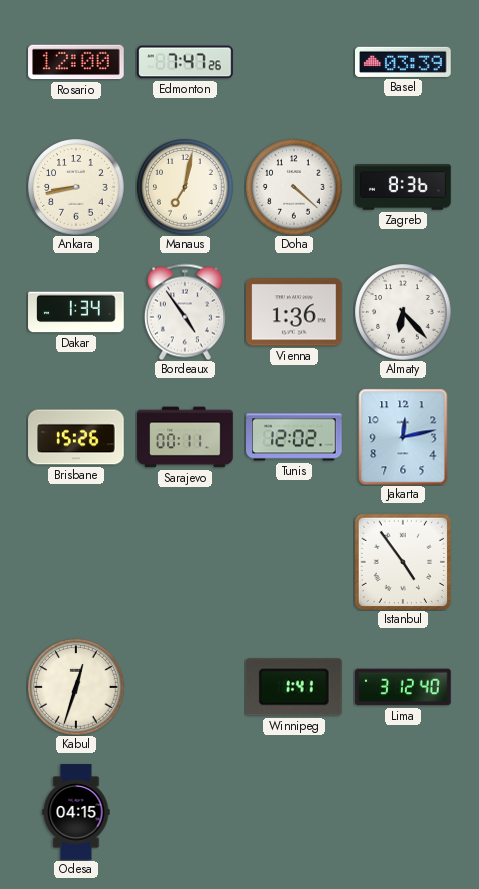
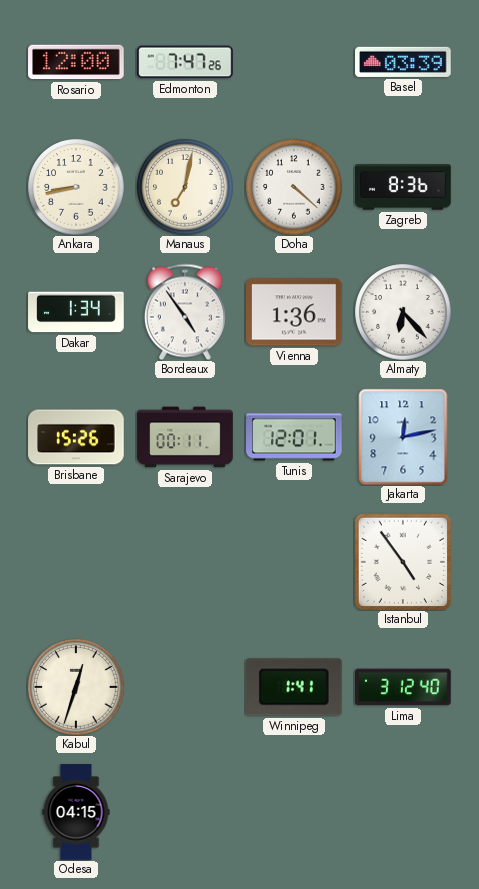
Tunis: 12:02 -> 12:01 (294, 437)
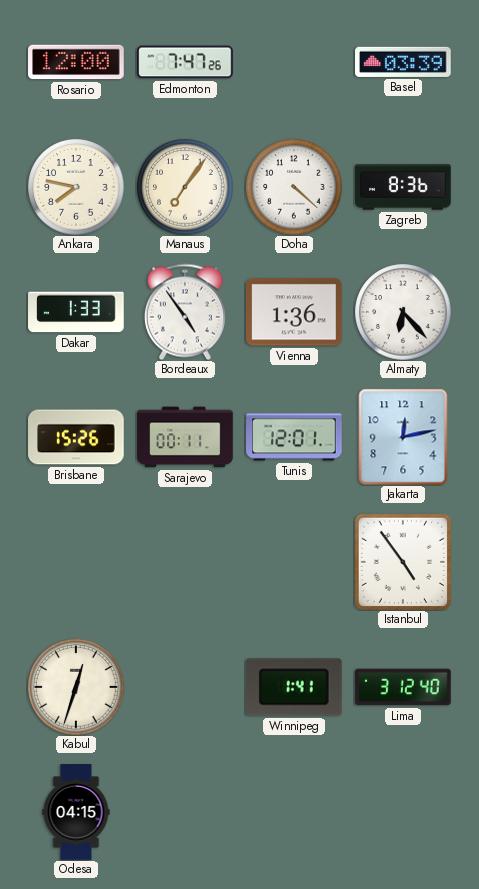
Ankara: 8:43 -> 7:47 (76, 187)
Manaus: 7:02 -> 7:06 (185, 187)
Dakar: 1:34 -> 1:33 (76, 312)
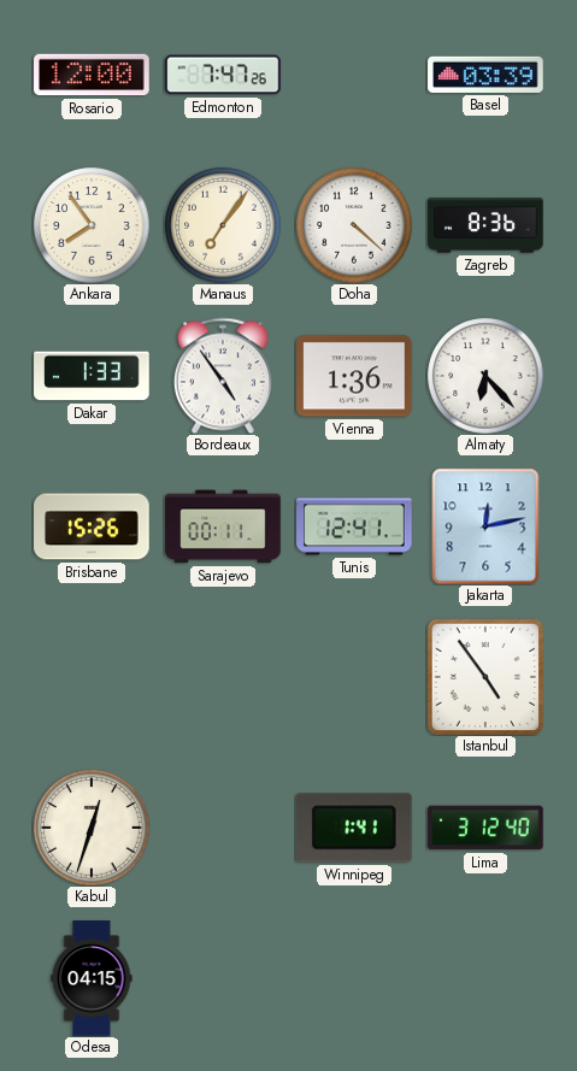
Ankara: 7:47 -> 7:54 (92, 225)
Tunis: 12:01 -> 12:41 (354, 526)
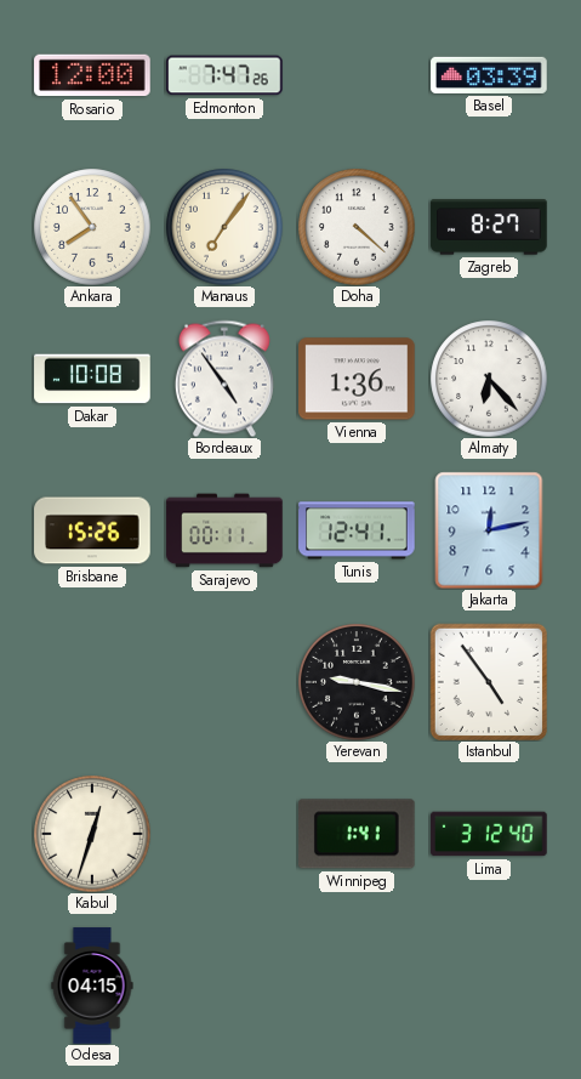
Zagreb: 8:36 -> 8:27 (489, 227)
Dakar: 1:33 -> 10:08 (92, 379)
Yerevan: none -> 9:17 (357, 682)
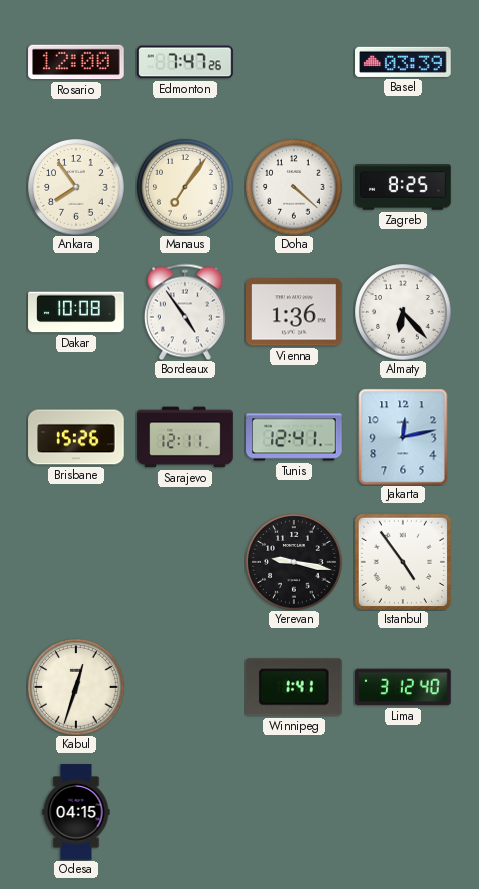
Zagreb: 8:27 -> 8:25 (403, 187)
Sarajevo: 00:11 -> 12:11 (185, 437)
